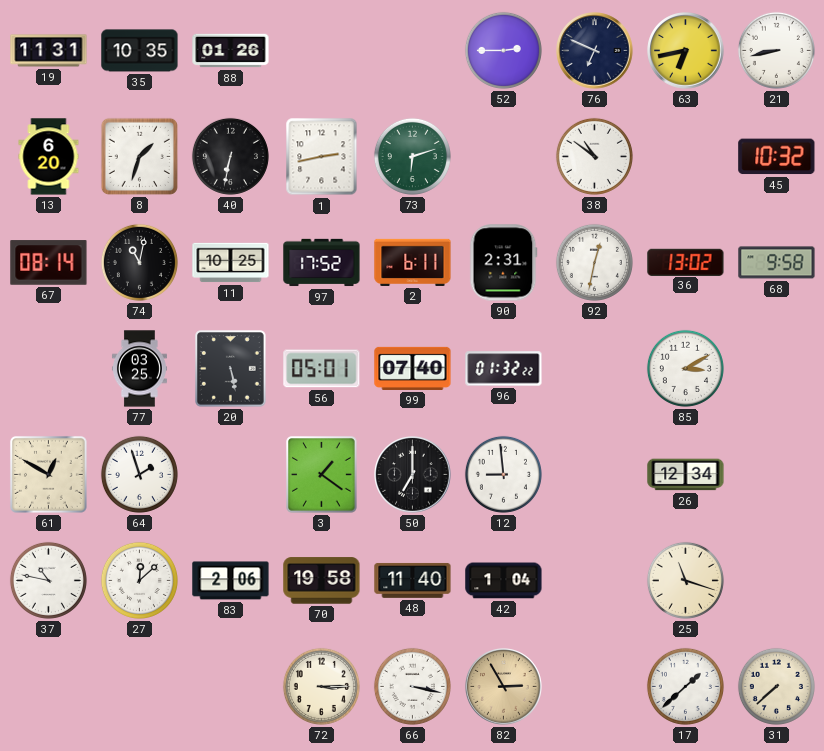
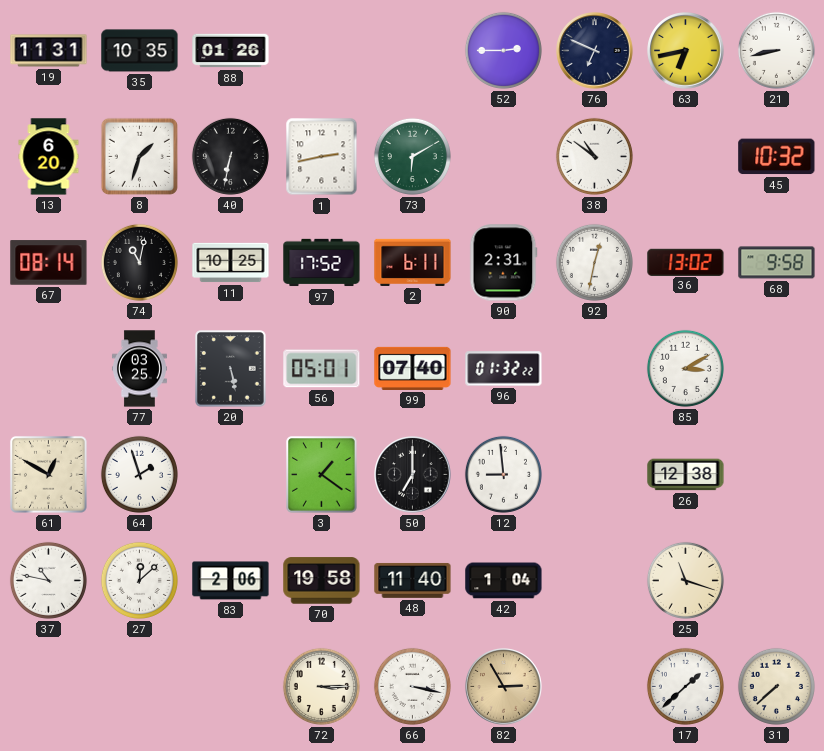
73: 6:12 -> 6:10 (412, 156)
26: 12:34 -> 12:38 (686, 475)
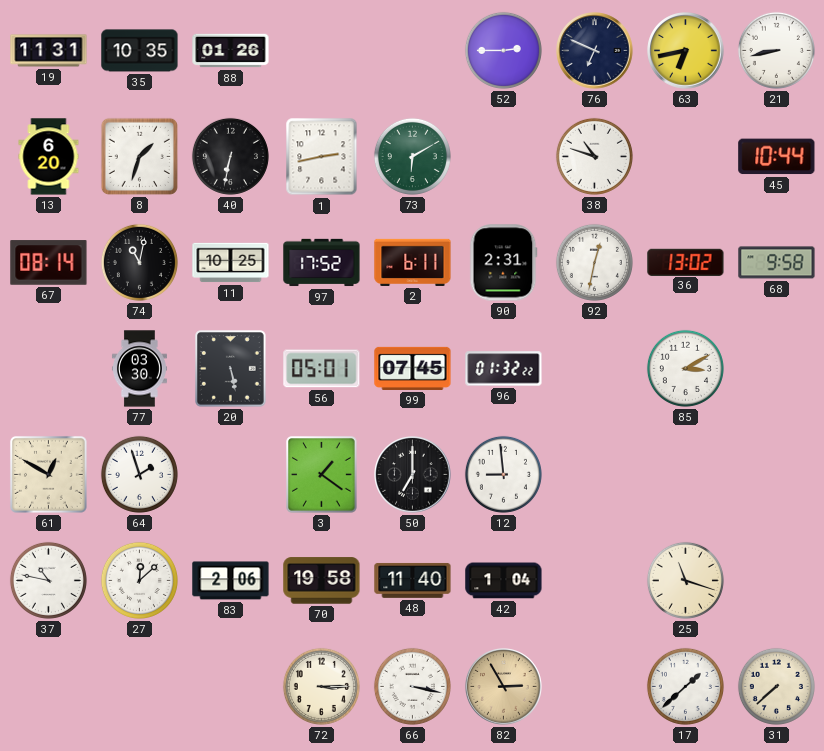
38: 10:51 -> 10:48 (594, 156)
45: 10:32 -> 10:44 (777, 157)
77: 03:25 -> 03:30 (139, 369)
99: 07:40 -> 07:45 (413, 368)
26: 12:38 -> none (686, 475)
